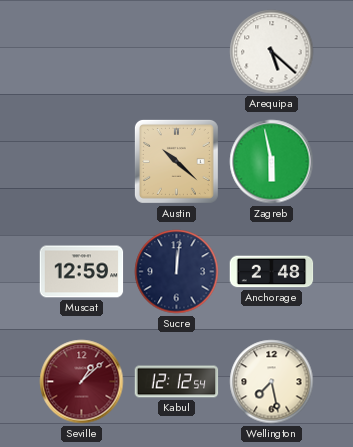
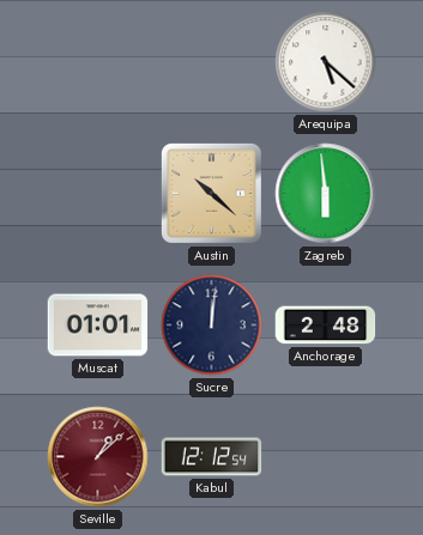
Zagreb: 5:58 -> 5:59 (326, 194)
Muscat: 12:59 -> 01:01 (98, 326)
Wellington: 7:28 -> none (272, 382)
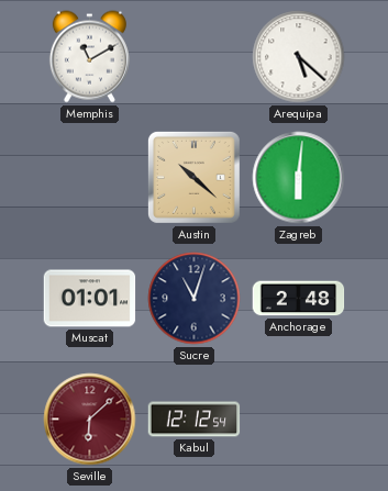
Memphis: none -> 11:10 (89, 57)
Zagreb: 5:59 -> 6:01 (299, 178)
Sucre: 12:01 -> 11:03 (195, 299)
Seville: 1:08 -> 6:08 (90, 420)
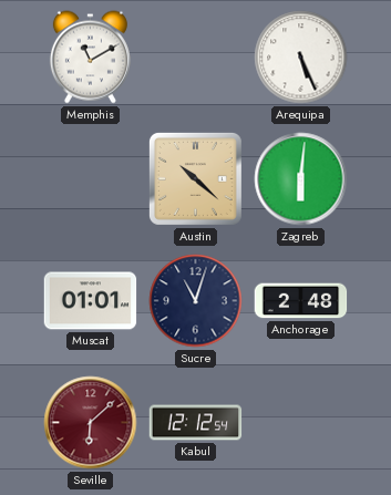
Arequipa: 5:22 -> 5:26 (301, 58)
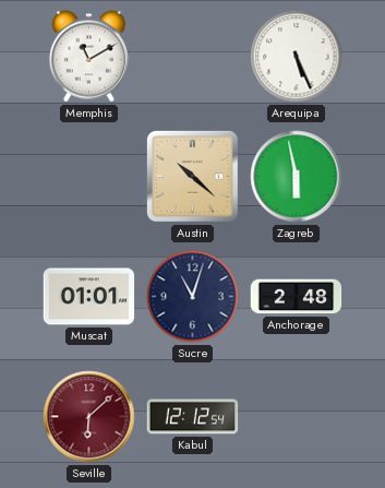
Zagreb: 6:01 -> 5:58 (297, 177)
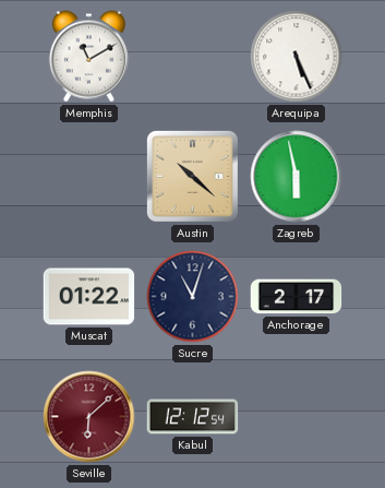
Muscat: 01:01 -> 01:22 (89, 297)
Anchorage: 2:48 -> 2:17 (297, 297)
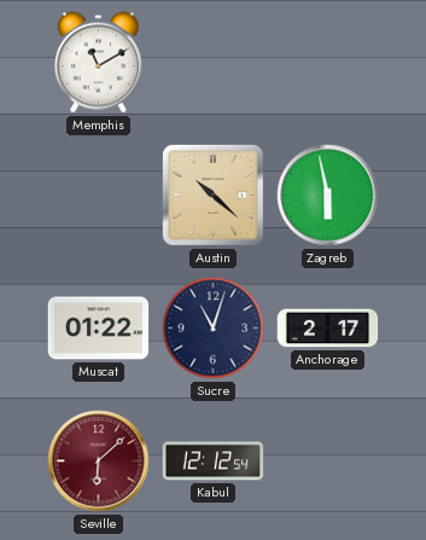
Arequipa: 5:26 -> none (297, 57)
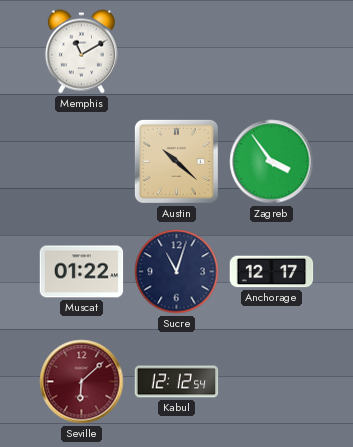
Zagreb: 5:58 -> 3:54 (272, 162)
Anchorage: 2:17 -> 12:17 (272, 272)
